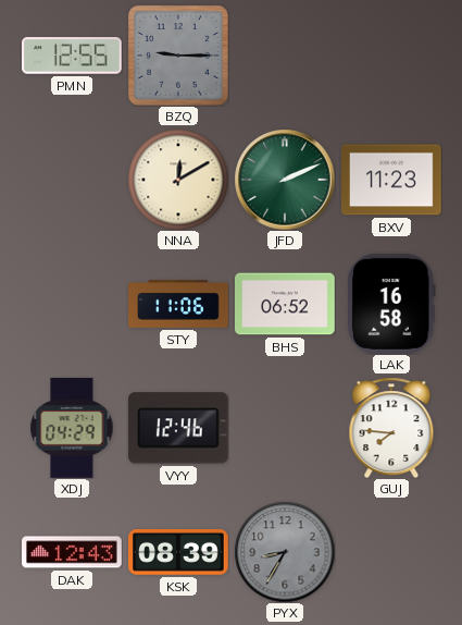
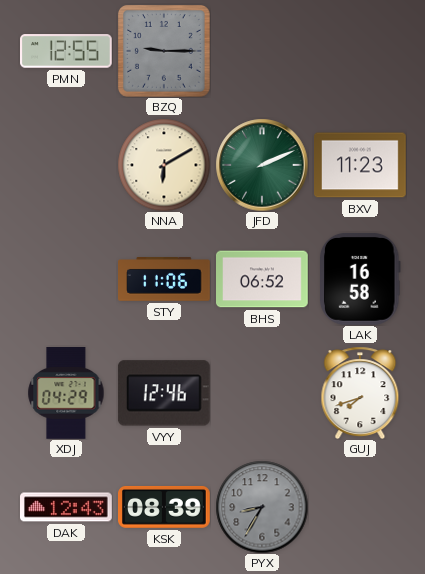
NNA: 12:10 -> 6:10 (164, 165)
GUJ: 7:46 -> 7:42 (360, 393)
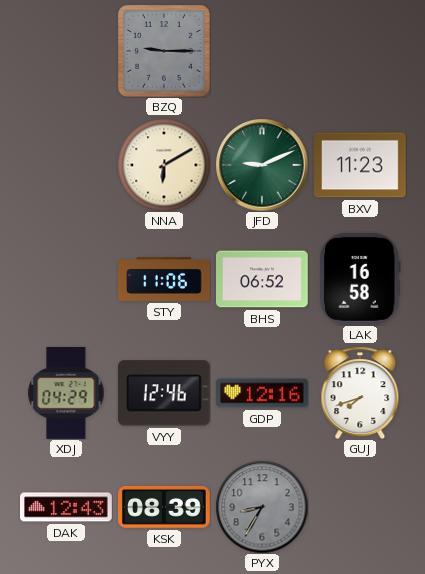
PMN: 12:55 -> none (67, 51)
JFD: 2:11 -> 9:11 (262, 165)
GDP: none -> 12:16 (263, 393)
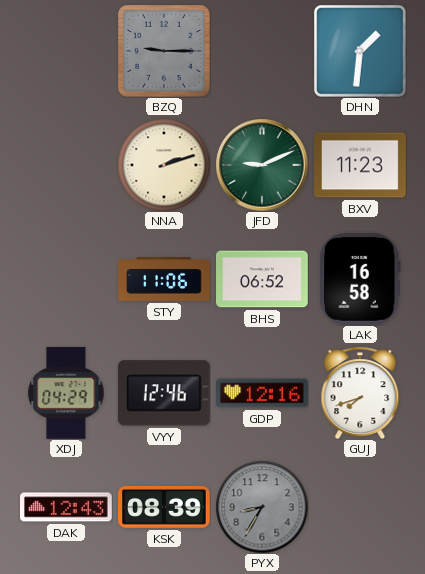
DHN: none -> 1:31 (360, 51)
NNA: 6:10 -> 2:12 (164, 165)
